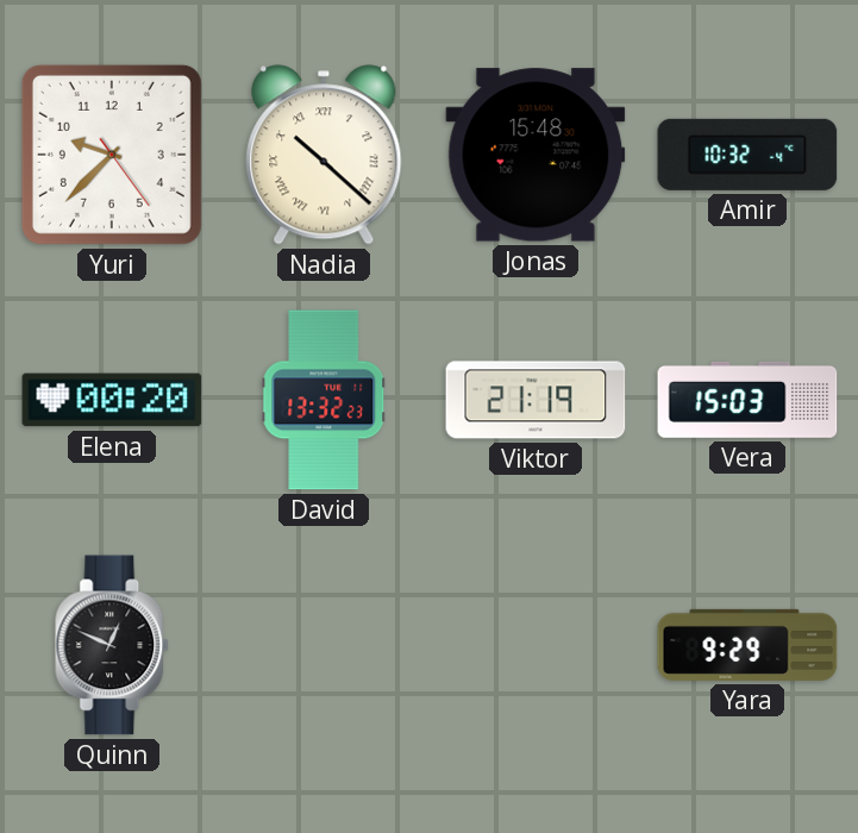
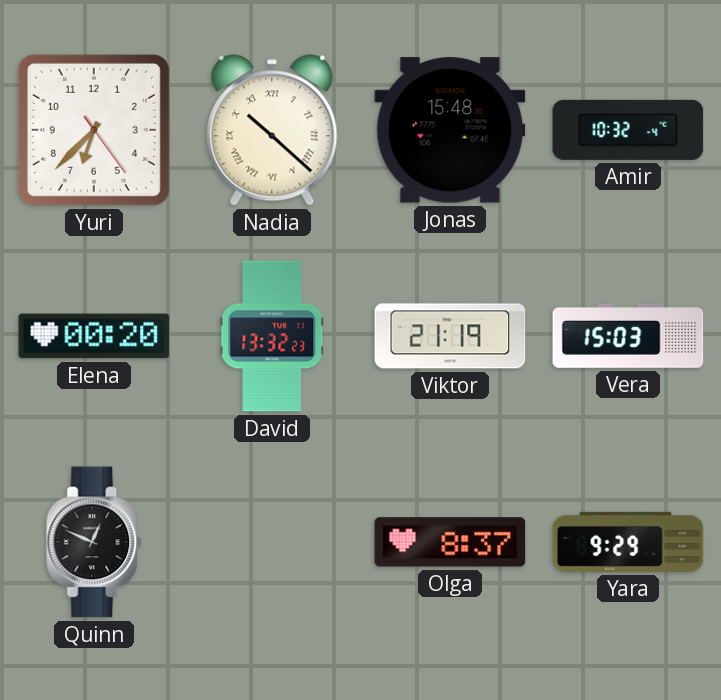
Yuri: 9:37 -> 6:37 (94, 130)
Olga: none -> 8:37 (450, 542)
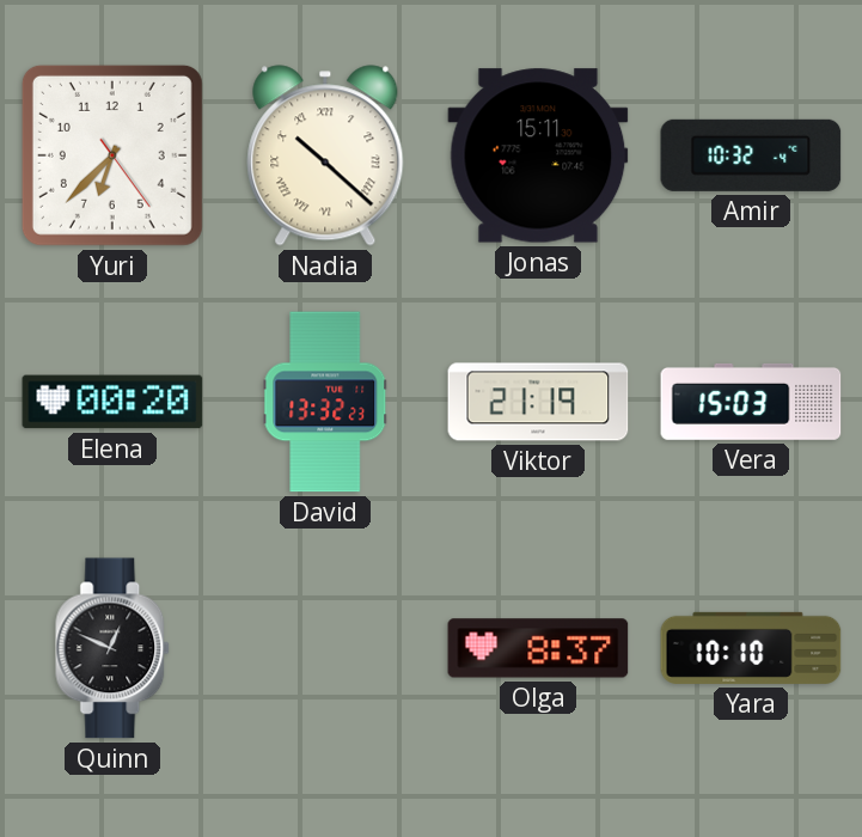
Jonas: 15:48 -> 15:11 (538, 155)
Yara: 9:29 -> 10:10 (751, 648)
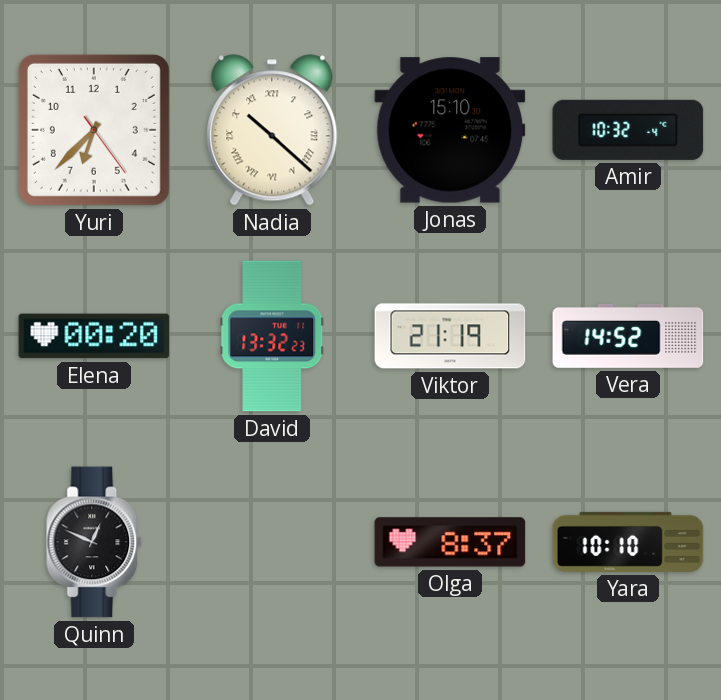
Jonas: 15:11 -> 15:10 (450, 130)
Vera: 15:03 -> 14:52 (628, 336)
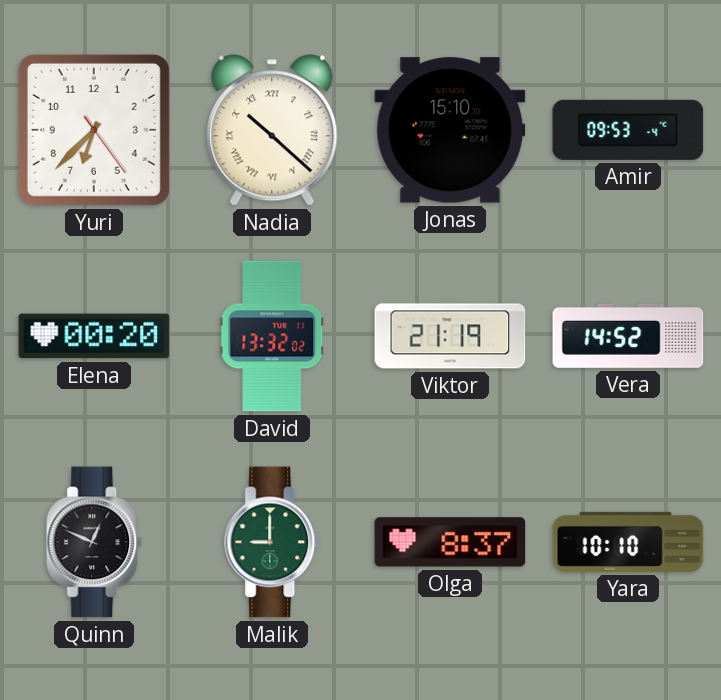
Amir: 10:32 -> 09:53 (628, 130)
David: 13:32:23 -> 13:32:02 (272, 336)
Malik: none -> 9:00 (273, 542)
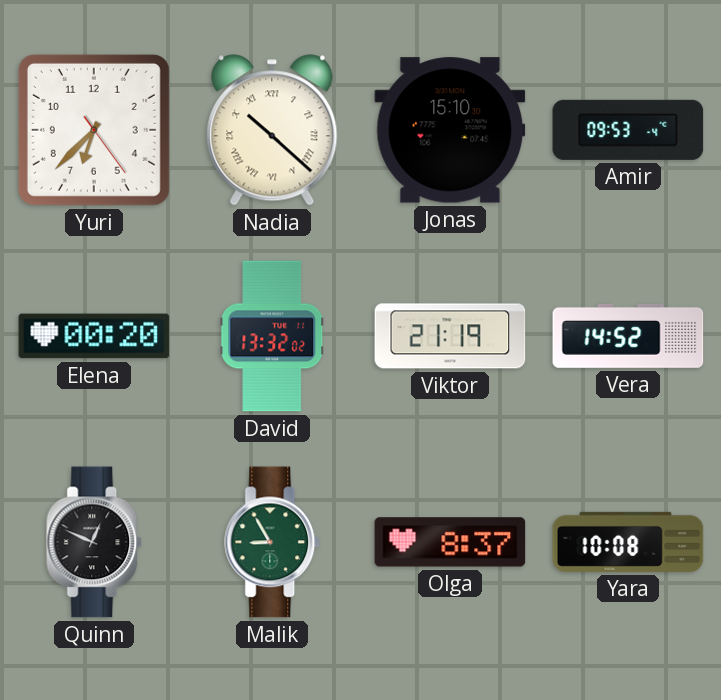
Malik: 9:00 -> 8:55 (273, 542)
Yara: 10:10 -> 10:08 (628, 542)
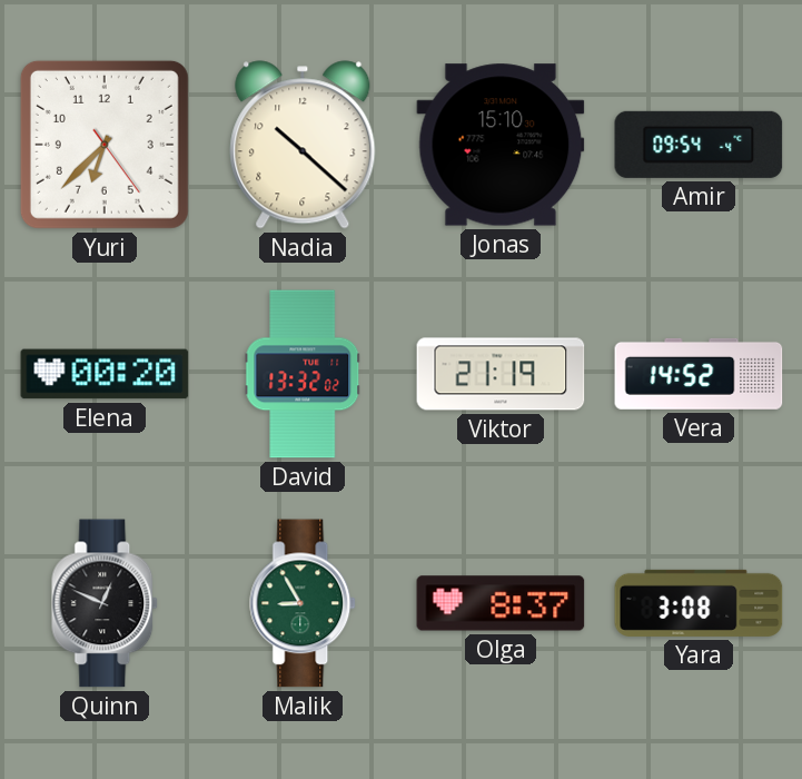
Nadia numerals: Roman -> Arabic (303, 145)
Amir: 09:53 -> 09:54 (699, 145)
Yara: 10:08 -> 3:08 (699, 603)
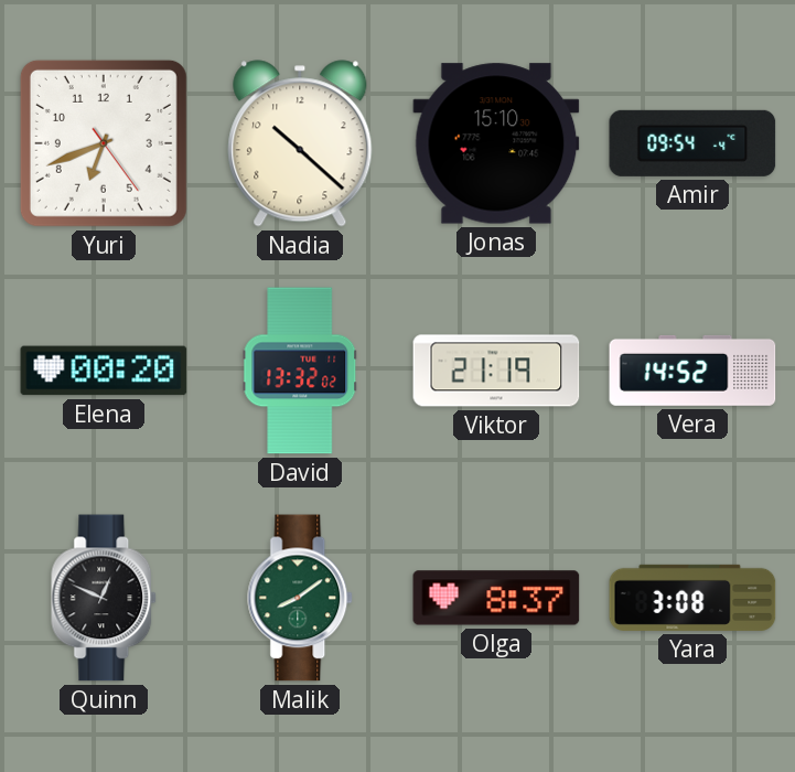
Yuri: 6:37 -> 6:41 (104, 143)
Malik: 8:55 -> 8:09 (301, 598)
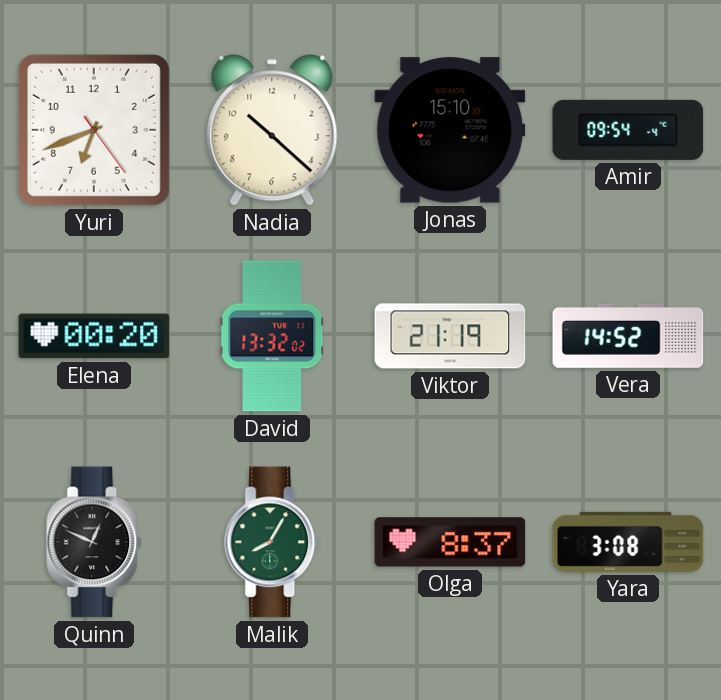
Malik: 8:09 -> 8:05 (273, 542)
